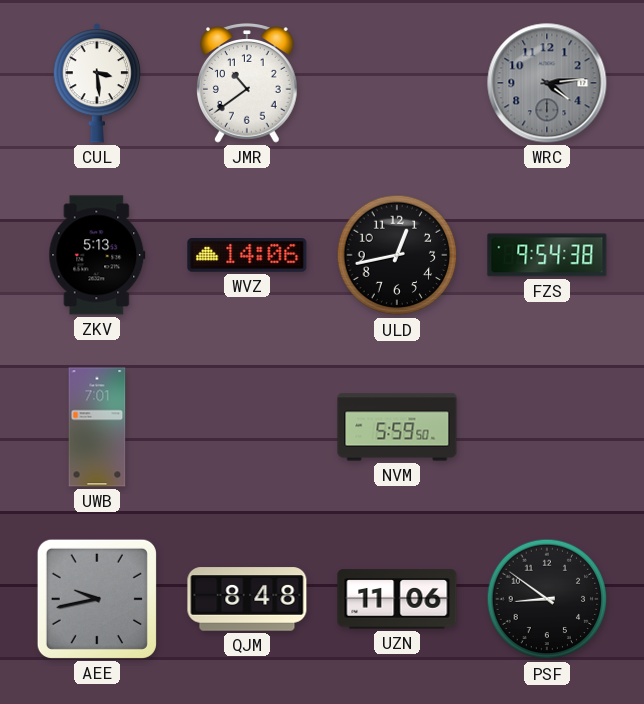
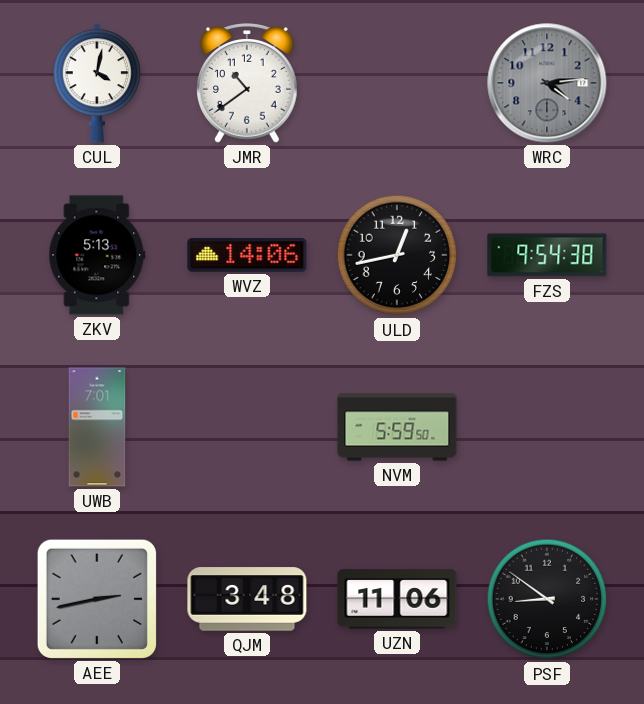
CUL: 3:29 -> 4:02 (97, 83)
AEE: 9:43 -> 2:43 (97, 599)
QJM: 8:48 -> 3:48 (247, 599)
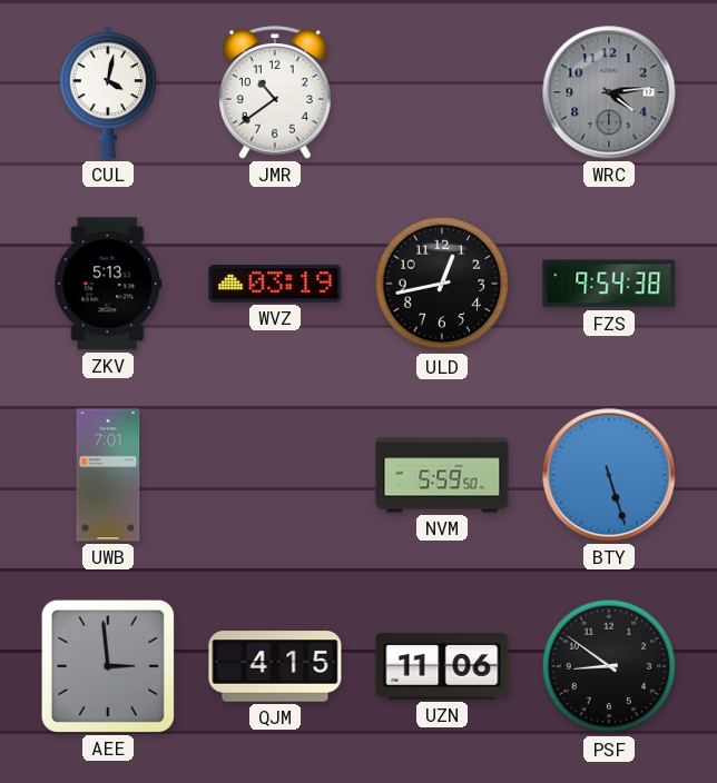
WVZ: 14:06 -> 03:19 (275, 284)
BTY: none -> 5:27 (609, 475)
AEE: 2:43 -> 2:59 (108, 666)
QJM: 3:48 -> 4:15 (275, 666)
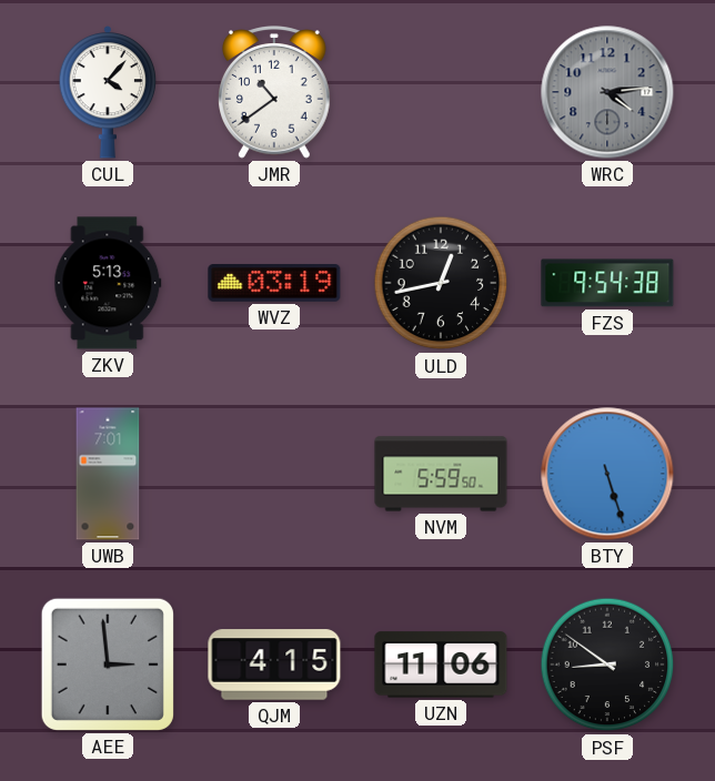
CUL: 4:02 -> 4:07 (108, 92)
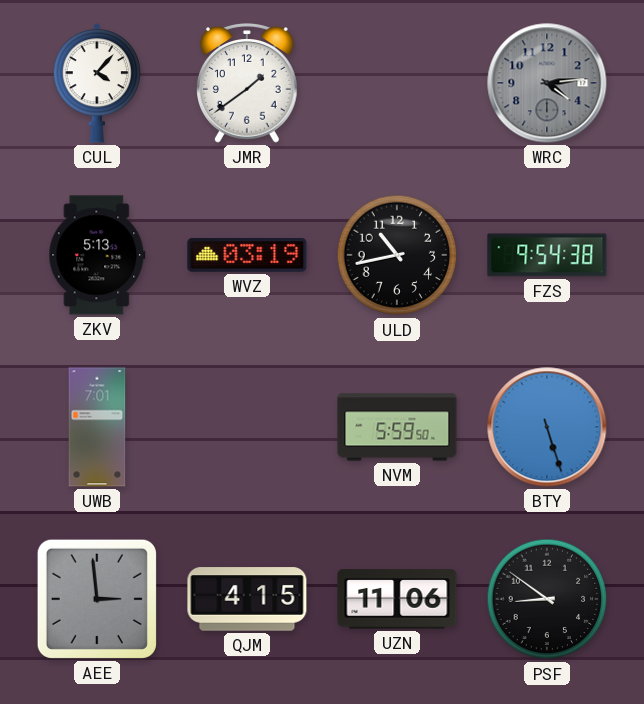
JMR: 10:39 -> 1:39 (248, 83)
ULD: 12:43 -> 10:43 (397, 255)
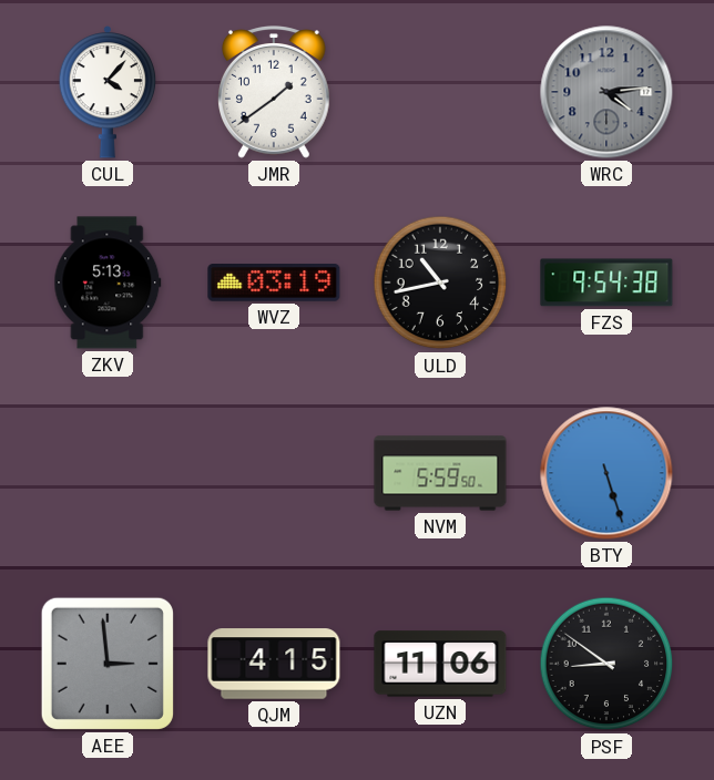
UWB: 7:01 -> none (97, 427)
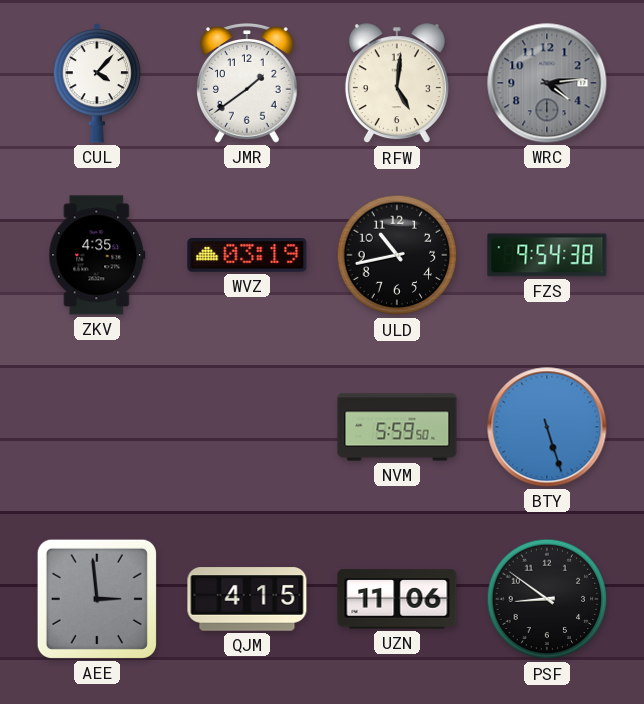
RFW: none -> 5:01 (397, 84)
ZKV: 5:13 -> 4:35 (97, 255)
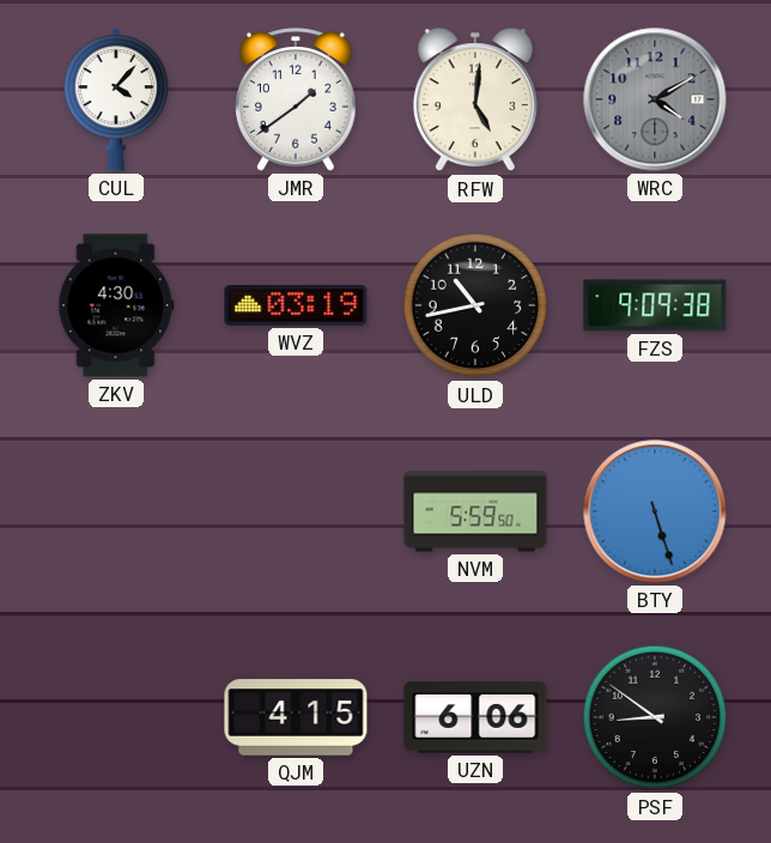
WRC: 4:14 -> 4:10 (655, 99)
ZKV: 4:35 -> 4:30 (116, 305)
FZS: 9:54 -> 9:09 (655, 305)
AEE: 2:59 -> none (97, 599)
UZN: 11:06 -> 6:06 (475, 717)
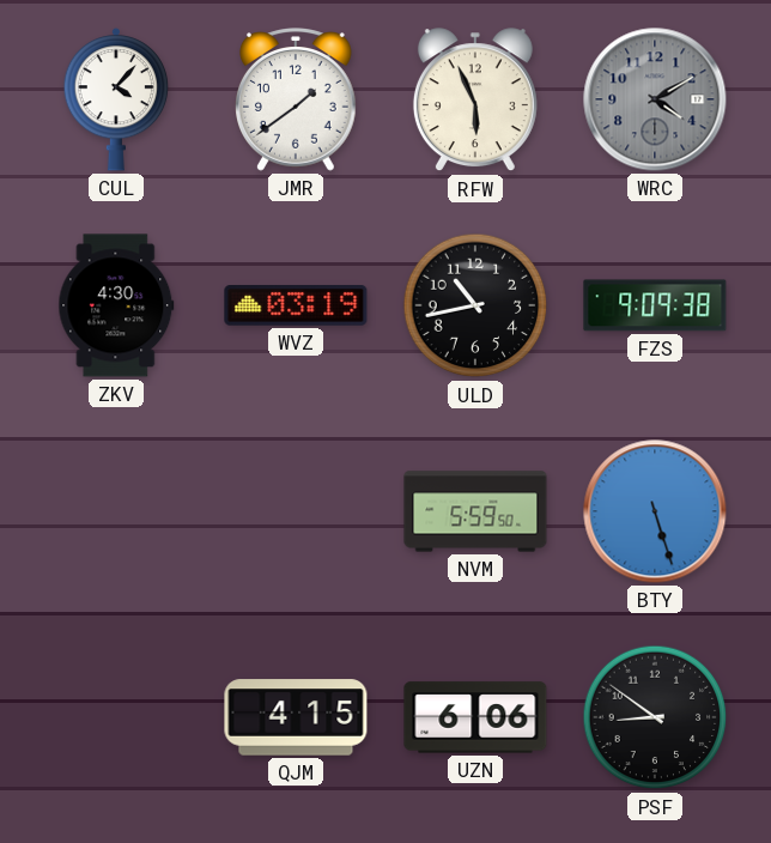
RFW: 5:01 -> 5:56 (475, 101)
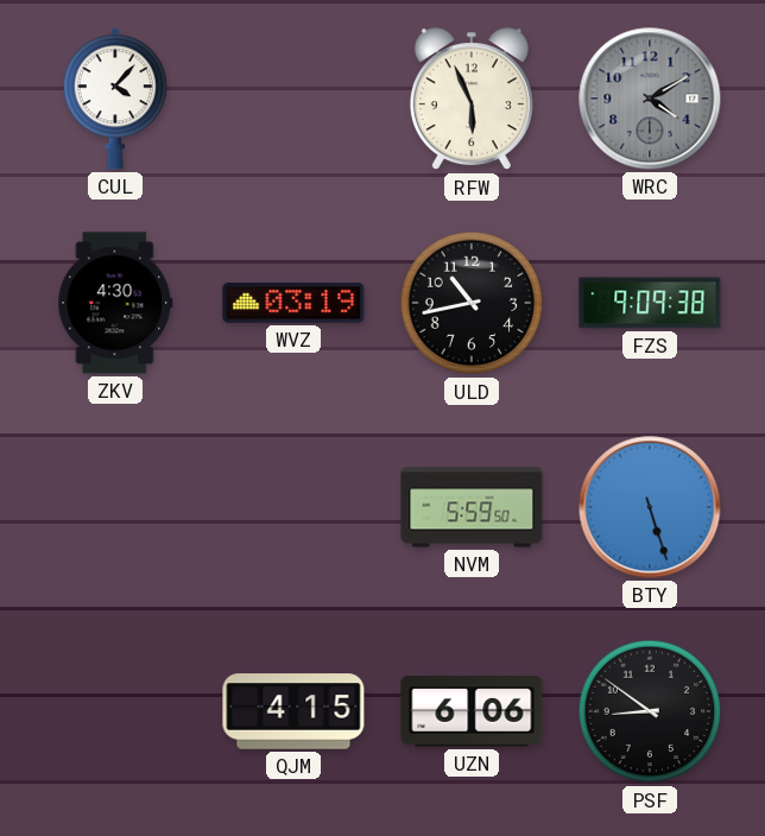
JMR: 1:39 -> none (297, 99)
